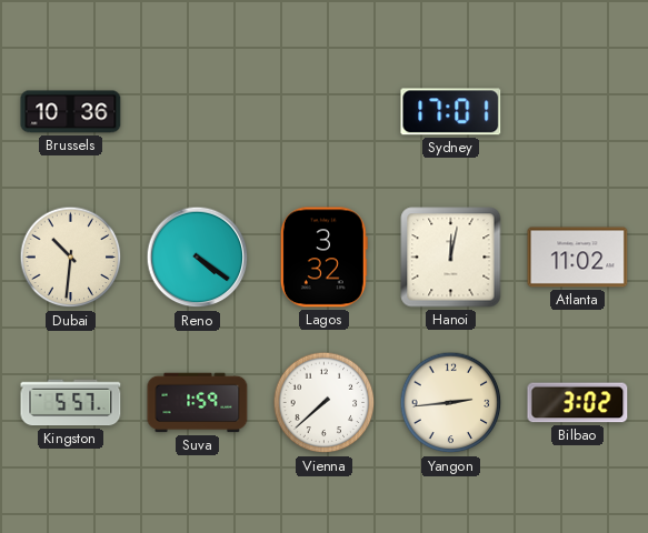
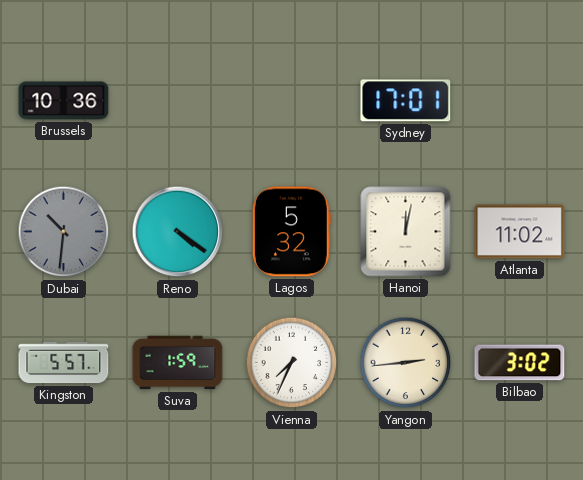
Dubai dial: cream -> grey (64, 232)
Lagos: 3:32 -> 5:32 (291, 232)
Vienna: 7:38 -> 7:34 (292, 363)
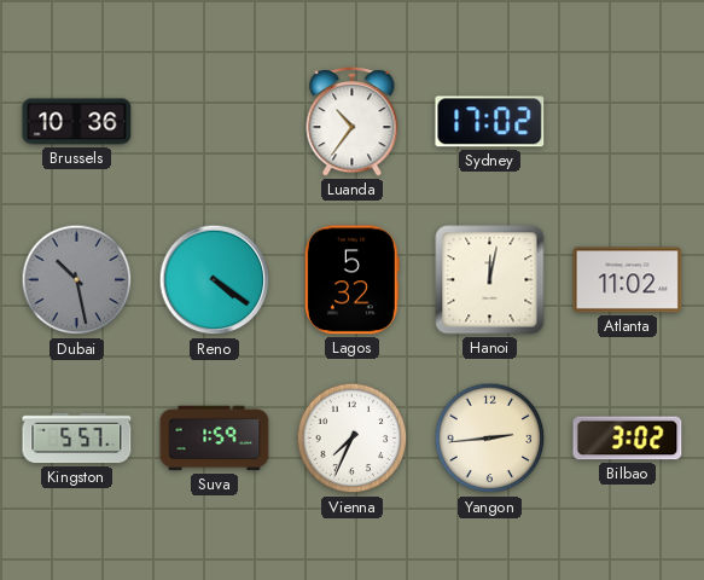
Luanda: none -> 10:36 (353, 122)
Sydney: 17:01 -> 17:02 (490, 122)
Dubai: 10:31 -> 10:28 (77, 280)
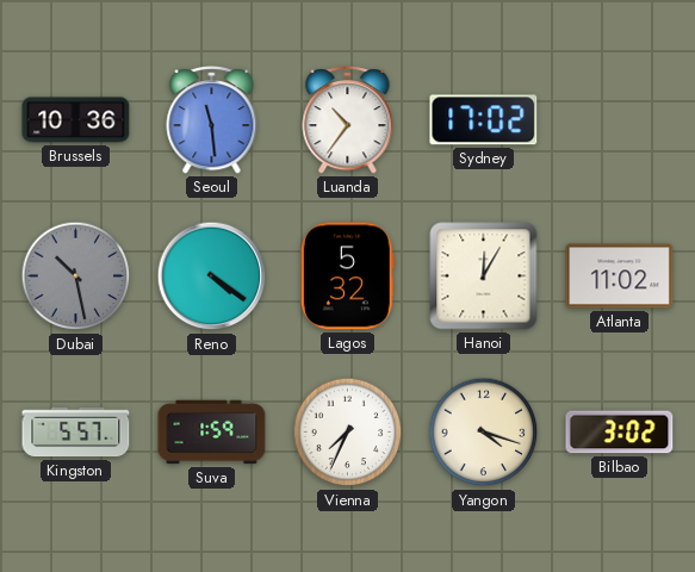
Seoul: none -> 11:29 (212, 120)
Hanoi: 12:02 -> 12:05 (484, 276)
Yangon: 2:44 -> 4:18 (484, 433)
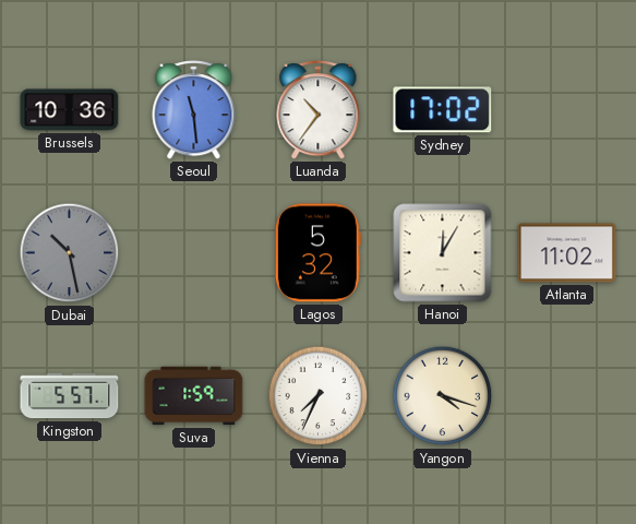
Reno: 4:21 -> none (212, 276)
Bilbao: 3:02 -> none (620, 433)
